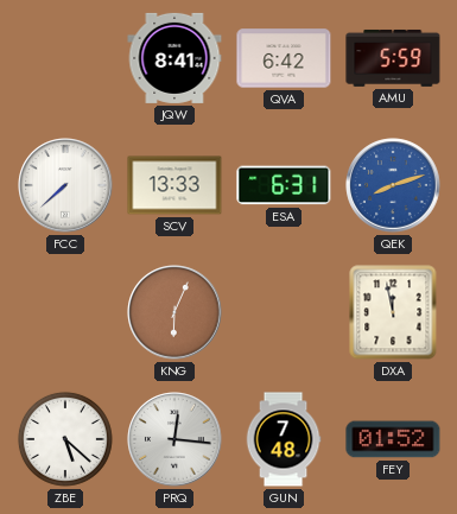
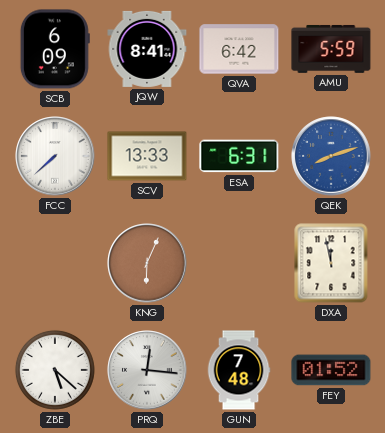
SCB: none -> 6:09 (55, 49)
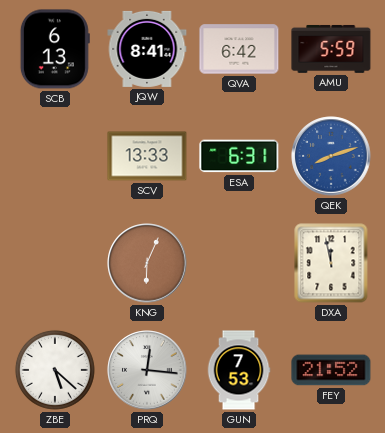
SCB: 6:09 -> 6:13 (55, 49)
FCC: 7:38 -> none (55, 156)
GUN: 7:48 -> 7:53 (239, 370)
FEY: 01:52 -> 21:52 (331, 370)
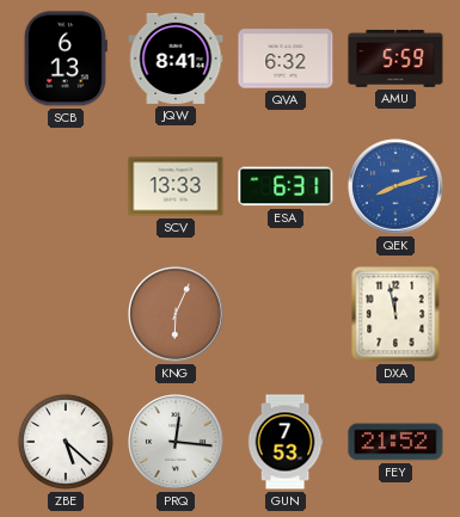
QVA: 6:42 -> 6:32 (286, 59)
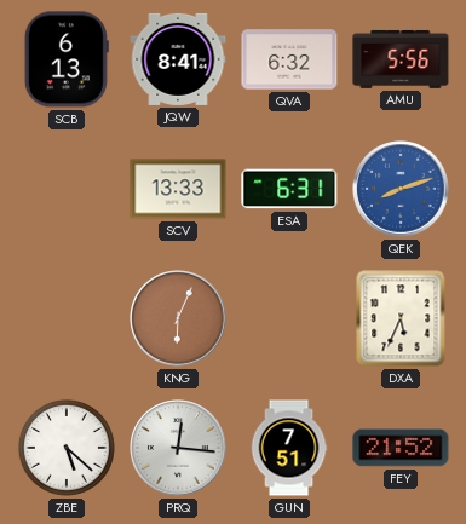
AMU: 5:59 -> 5:56 (401, 59)
DXA: 11:58 -> 5:34 (401, 318)
GUN: 7:53 -> 7:51 (289, 448)
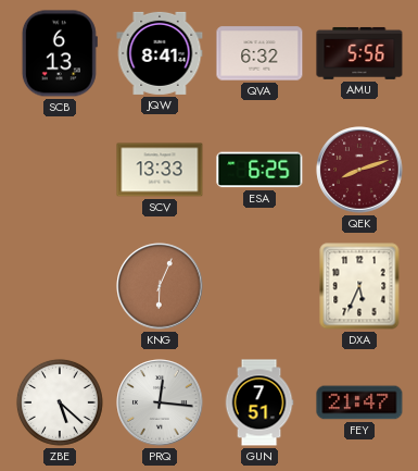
ESA: 6:31 -> 6:25 (259, 170)
QEK dial: blue -> burgundy (359, 170)
FEY: 21:52 -> 21:47 (359, 402)
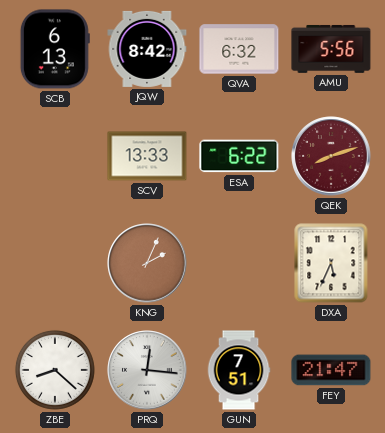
JQW: 8:41 -> 8:42 (147, 49)
ESA: 6:25 -> 6:22 (239, 156)
KNG: 6:04 -> 2:04 (147, 263)
ZBE: 5:22 -> 8:22 (55, 370)
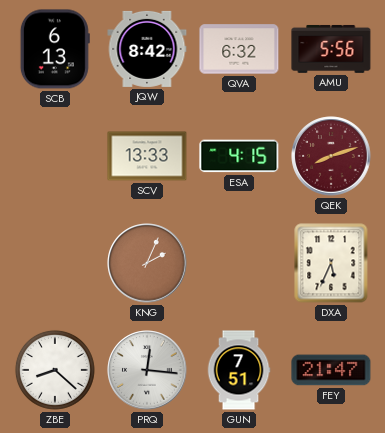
ESA: 6:22 -> 4:15 (239, 156)
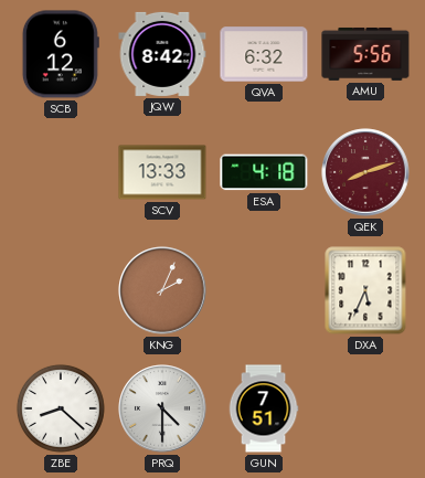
SCB: 6:13 -> 6:12 (61, 54)
ESA: 4:15 -> 4:18 (264, 172)
PRQ: 12:16 -> 4:30 (162, 408)
FEY: 21:47 -> none (331, 370)
